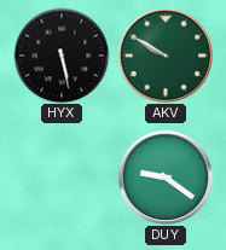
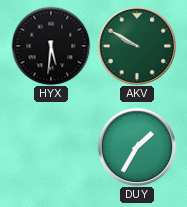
HYX: 5:28 -> 5:31 (51, 46)
DUY: 9:21 -> 1:35 (137, 147)
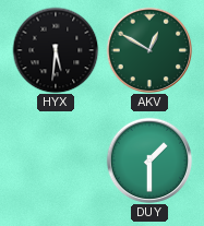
AKV: 9:50 -> 12:50 (149, 50)
DUY: 1:35 -> 1:30 (149, 160)
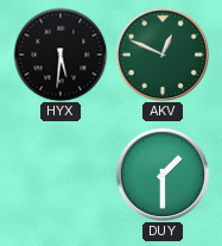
AKV: 12:50 -> 12:49 (163, 55)
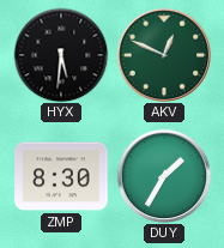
ZMP: none -> 8:30 (61, 176)
DUY: 1:30 -> 1:35 (164, 176)
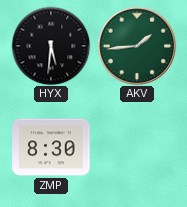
AKV: 12:49 -> 1:44 (137, 46)
DUY: 1:35 -> none (164, 176)
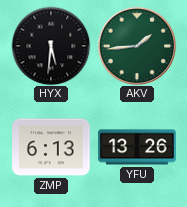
ZMP: 8:30 -> 6:13 (51, 147)
YFU: none -> 13:26 (137, 147)
